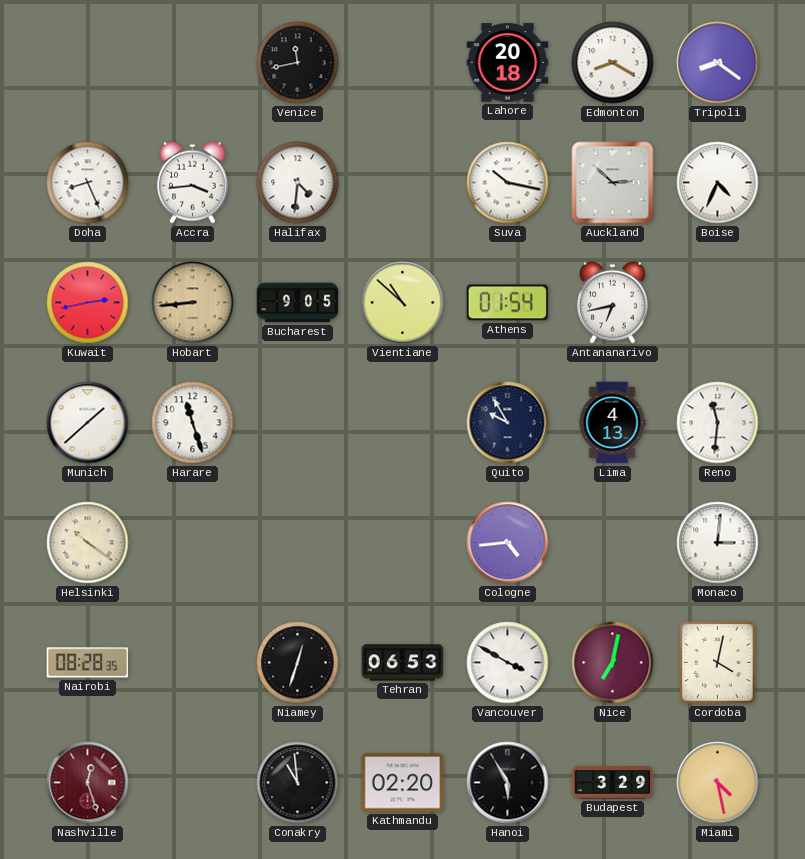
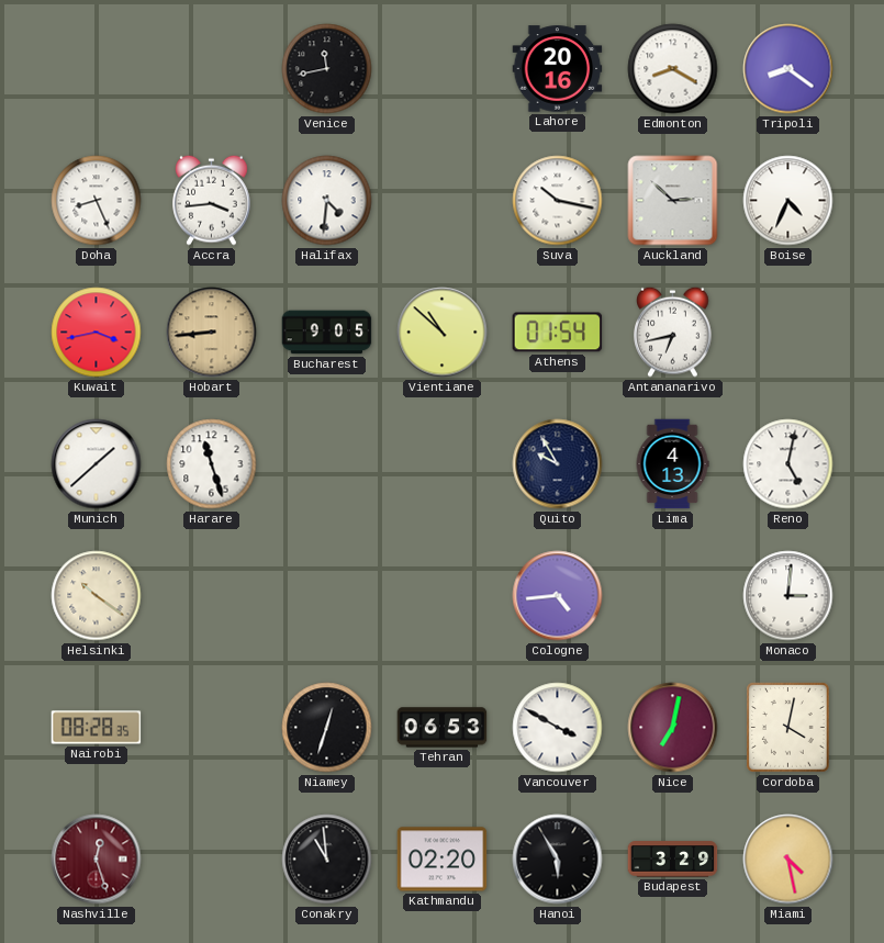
Lahore: 20:18 -> 20:16 (558, 69)
Kuwait: 2:43 -> 3:43 (97, 333)
Reno: 11:31 -> 5:02 (788, 464)
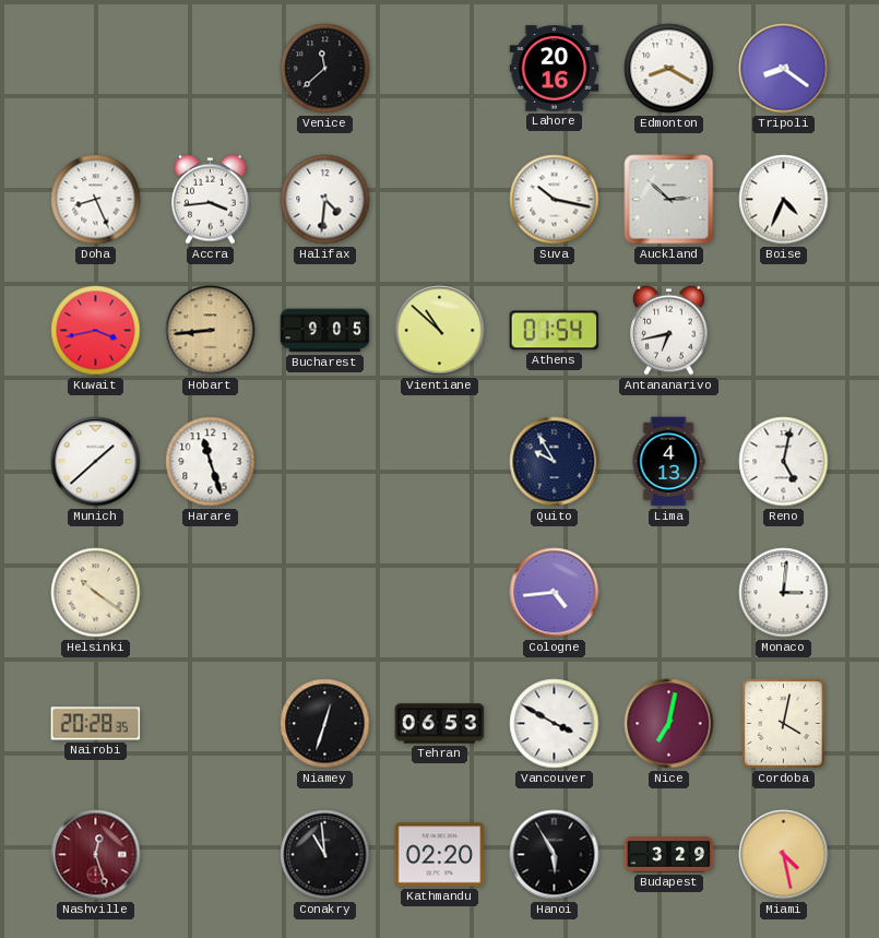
Venice: 11:43 -> 11:38 (325, 69)
Nairobi: 08:28 -> 20:28 (96, 724)
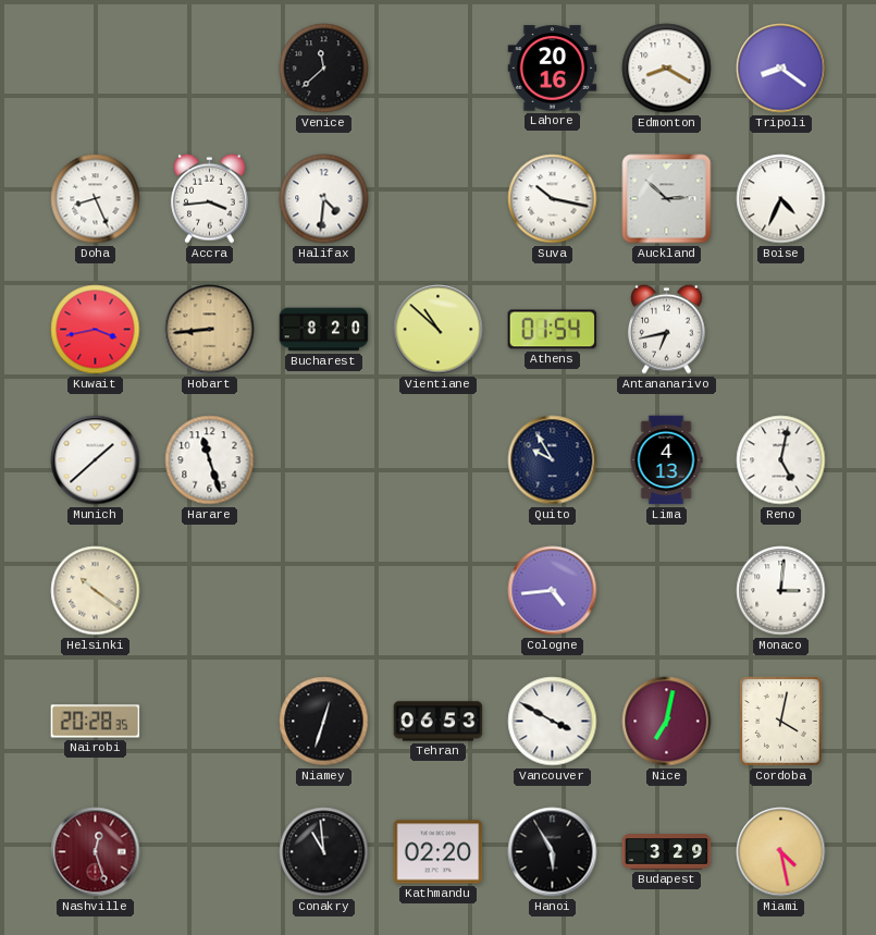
Bucharest: 9:05 -> 8:20 (324, 330)
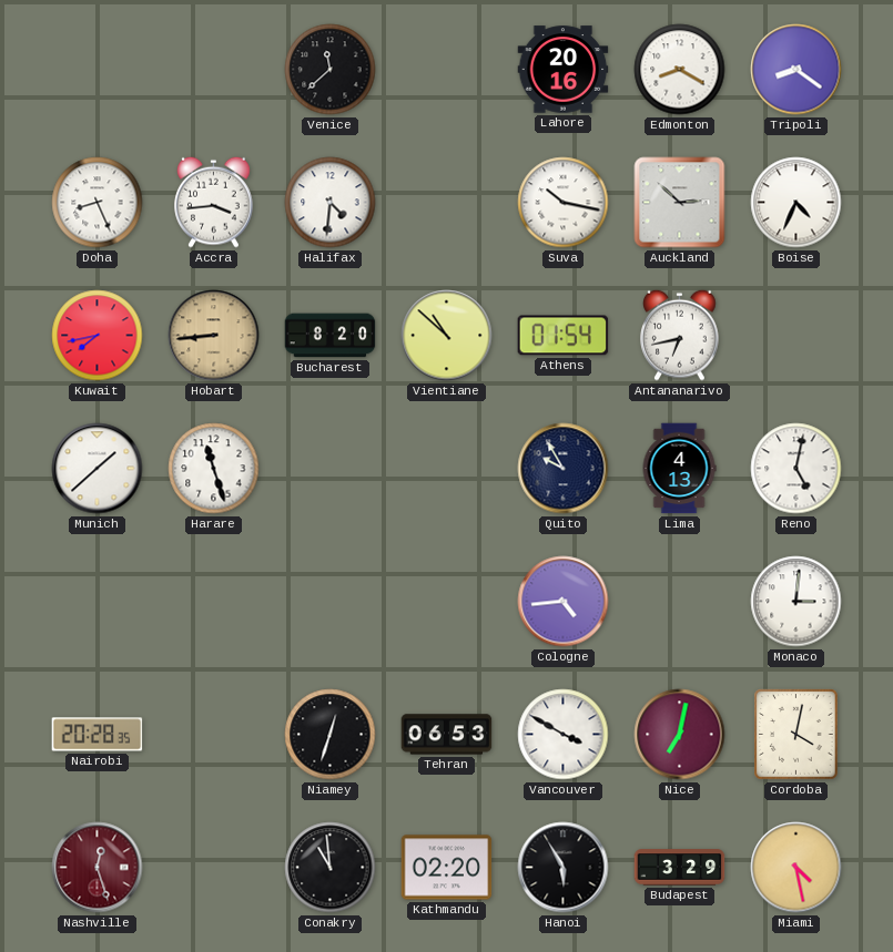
Kuwait: 3:43 -> 7:43 (98, 336)
Helsinki: 10:21 -> none (96, 591)
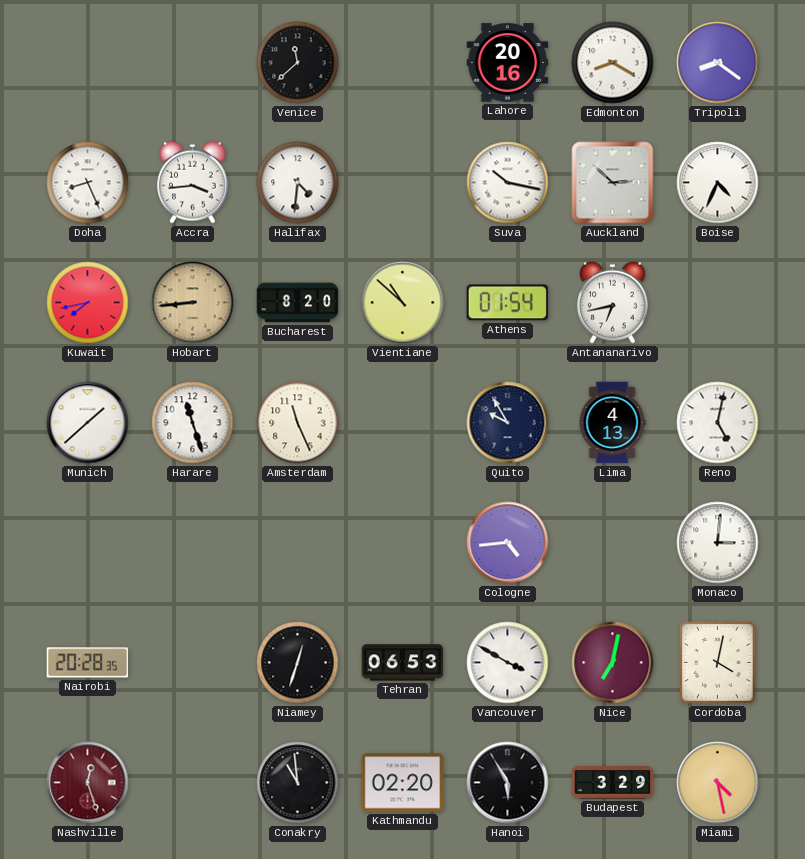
Amsterdam: none -> 11:26 (298, 423)
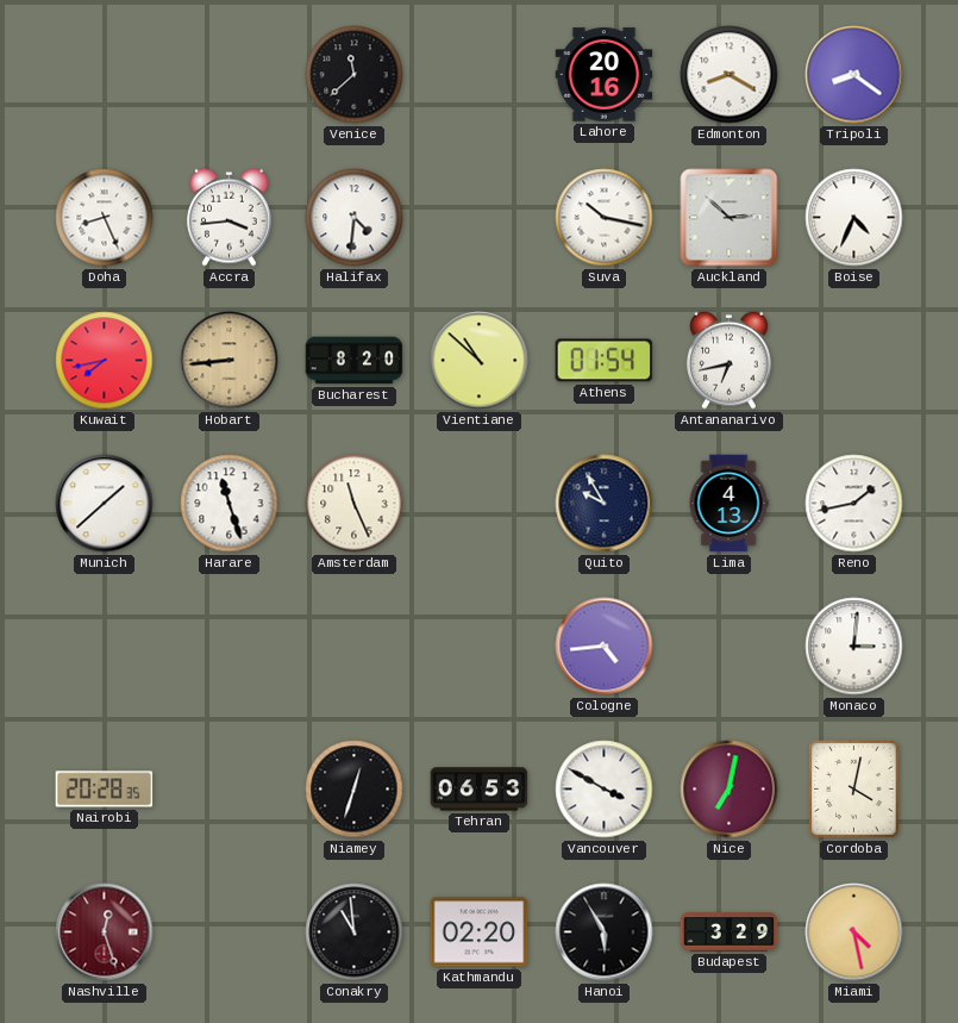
Reno: 5:02 -> 1:43 (854, 504)
